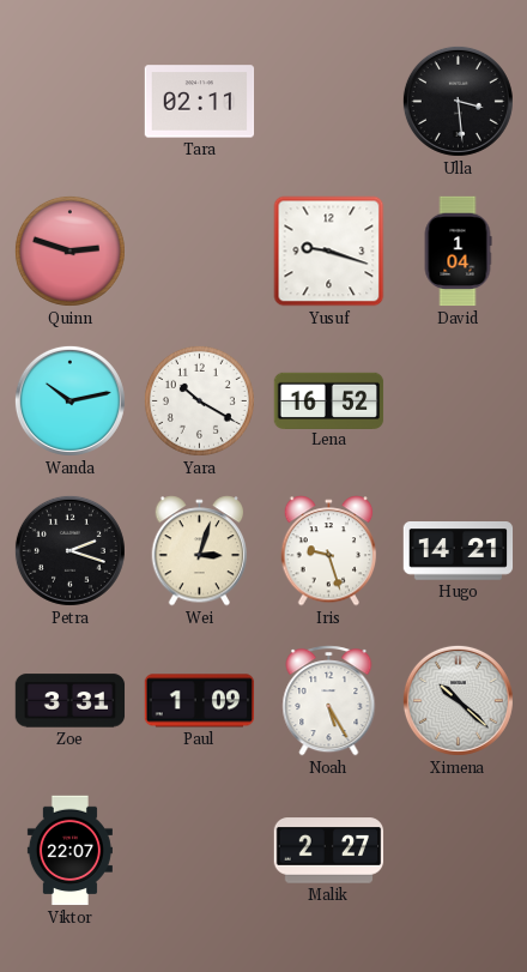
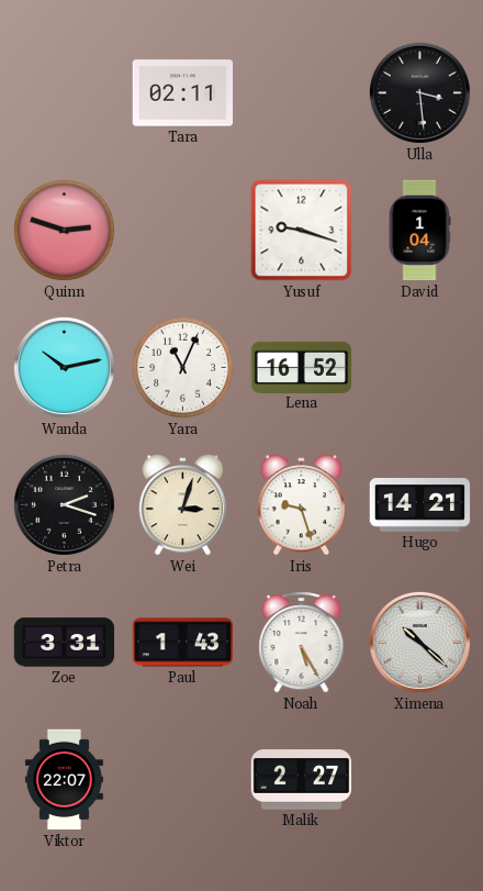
Yara: 10:20 -> 11:04 (182, 367)
Paul: 1:09 -> 1:43 (183, 643)
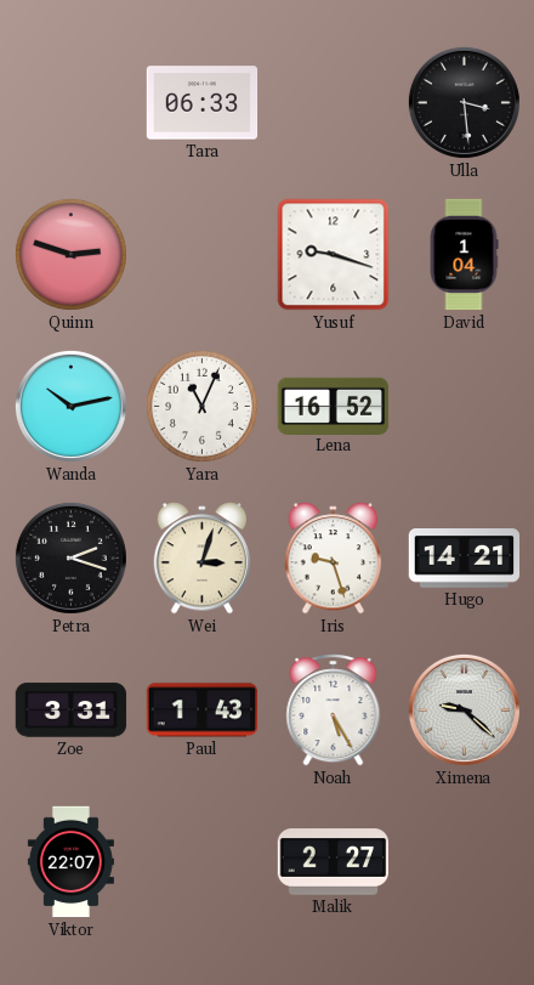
Tara: 02:11 -> 06:33 (203, 103)
Ximena: 10:22 -> 9:22 (464, 709)
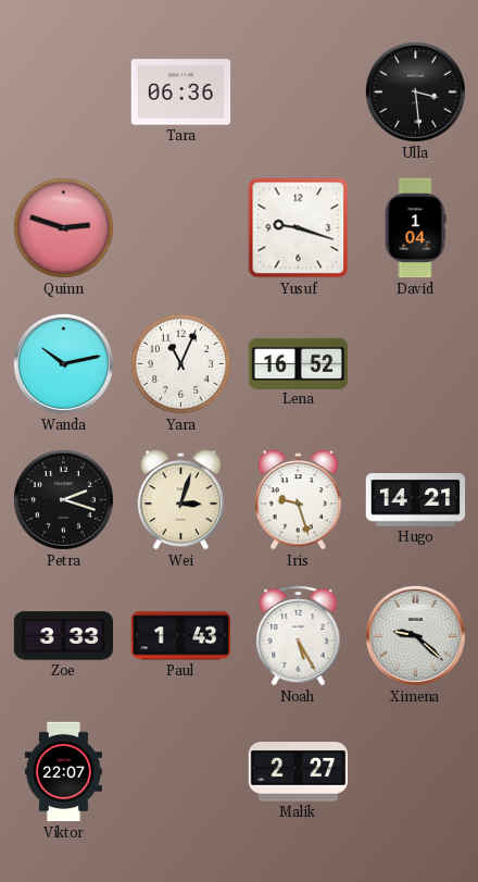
Tara: 06:33 -> 06:36 (181, 92)
Zoe: 3:31 -> 3:33 (64, 636)
